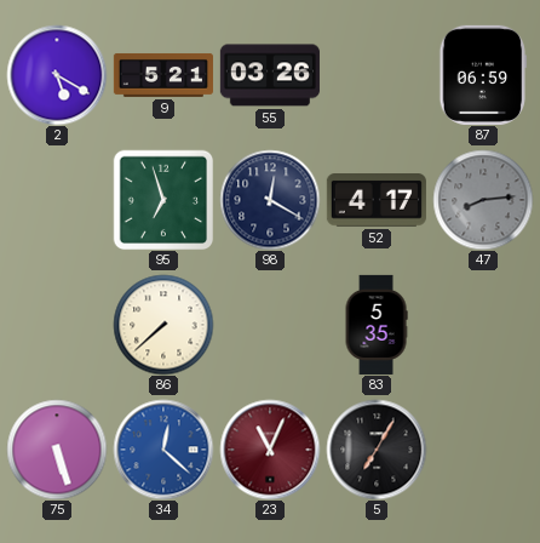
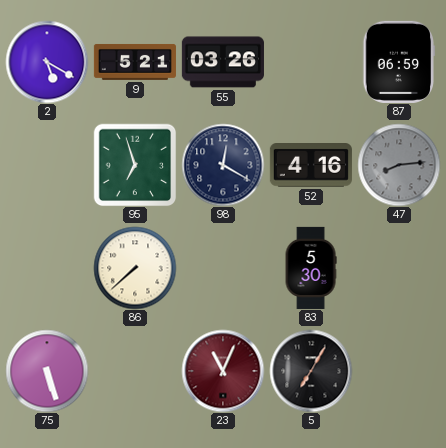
52: 4:17 -> 4:16 (311, 166)
83: 5:35 -> 5:30 (311, 267)
34: 12:22 -> none (163, 450)
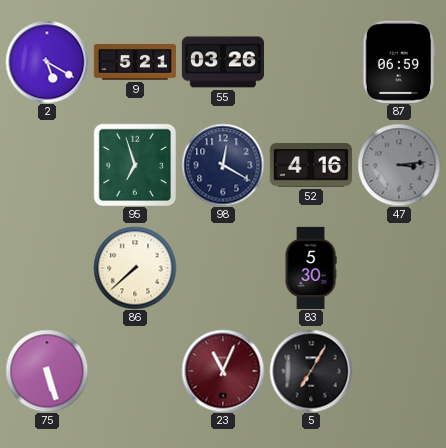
47: 8:14 -> 3:14 (399, 165)
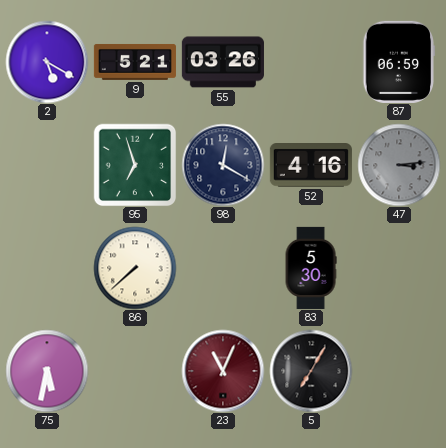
75: 5:27 -> 5:32 (47, 371)
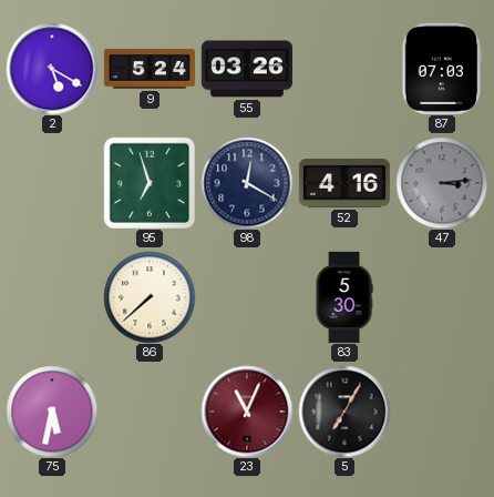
9: 5:21 -> 5:24 (150, 69)
87: 06:59 -> 07:03 (442, 69)
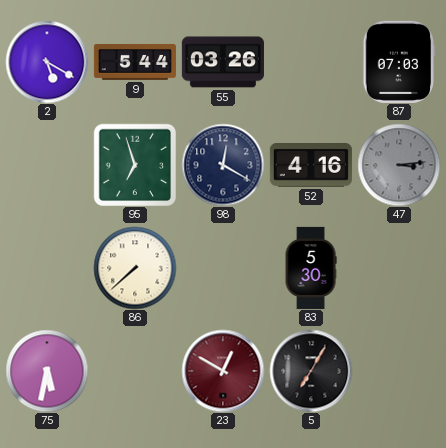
9: 5:24 -> 5:44 (135, 62)
23: 11:04 -> 12:50 (223, 371)
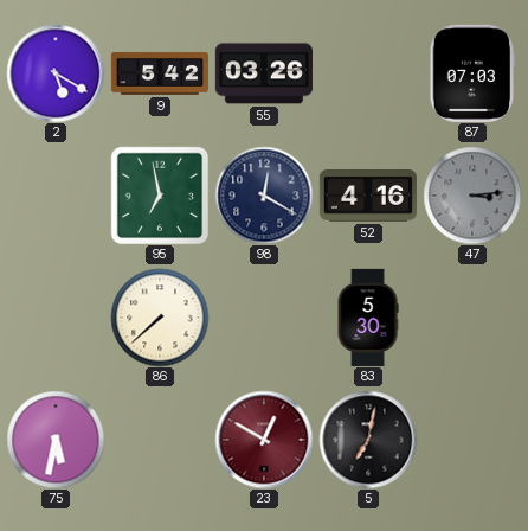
9: 5:44 -> 5:42 (160, 73)
95: 6:57 -> 6:58 (160, 196)
5: 7:05 -> 7:02 (368, 440)
